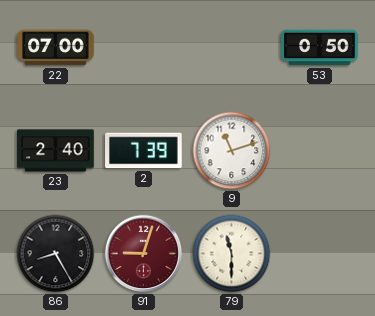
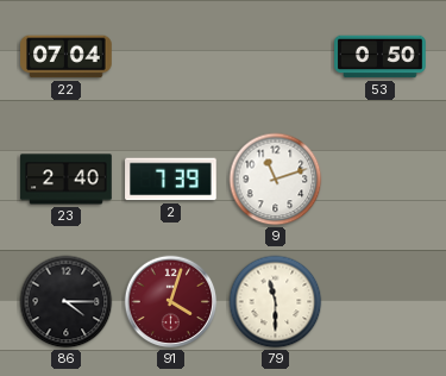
22: 07:00 -> 07:04 (67, 57)
86: 8:25 -> 4:15 (67, 302)
91: 9:03 -> 4:03 (171, 302)
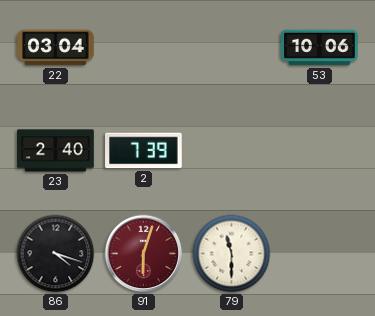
22: 07:04 -> 03:04 (56, 48)
53: 0:50 -> 10:06 (320, 48)
9: 11:12 -> none (276, 180)
86: 4:15 -> 4:18 (56, 254)
91: 4:03 -> 6:03 (144, 254)
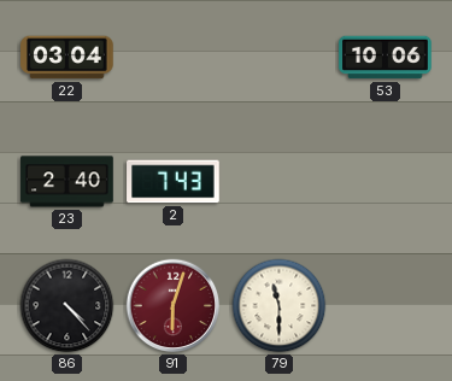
2: 7:39 -> 7:43 (174, 182)
86: 4:18 -> 4:23 (67, 306)
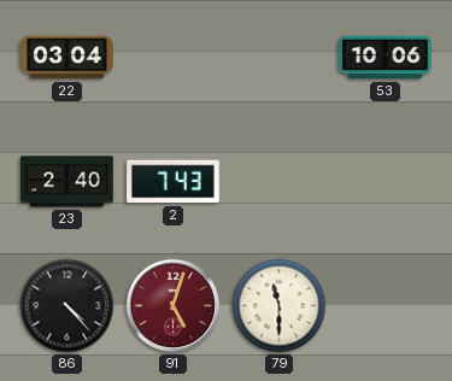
91: 6:03 -> 5:03 (174, 306)
